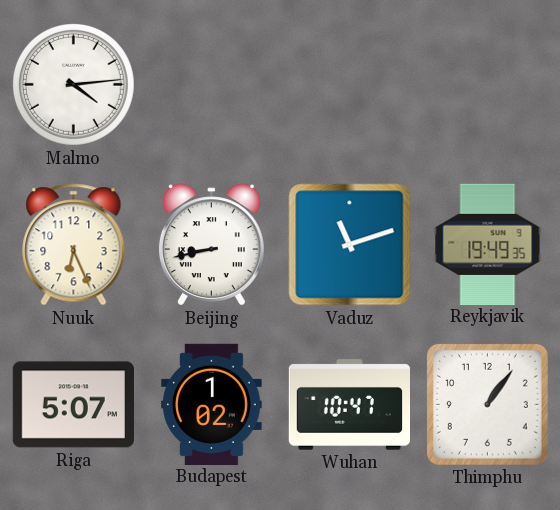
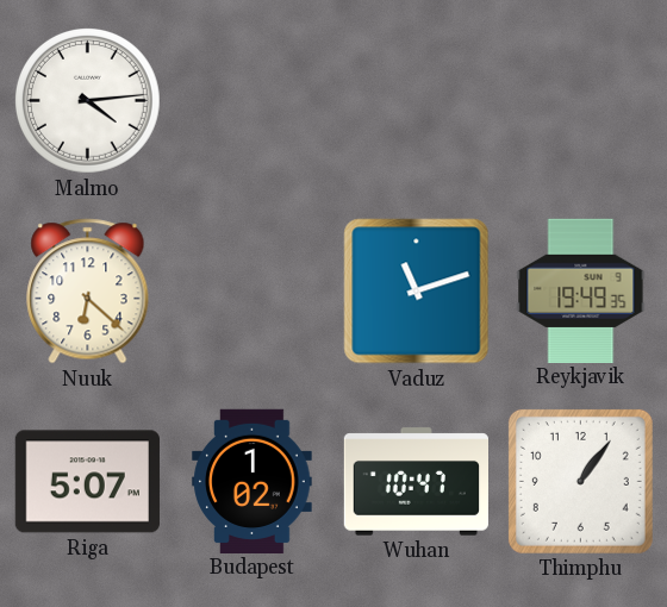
Nuuk: 6:26 -> 6:22 (88, 292)
Beijing: 8:43 -> none (211, 245)
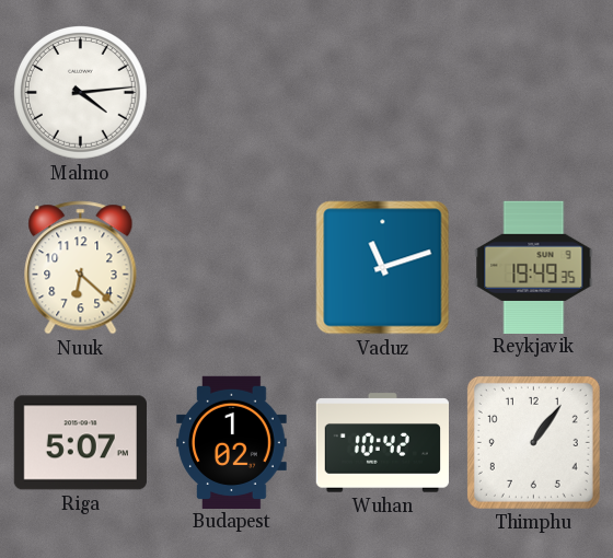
Wuhan: 10:47 -> 10:42 (382, 443)
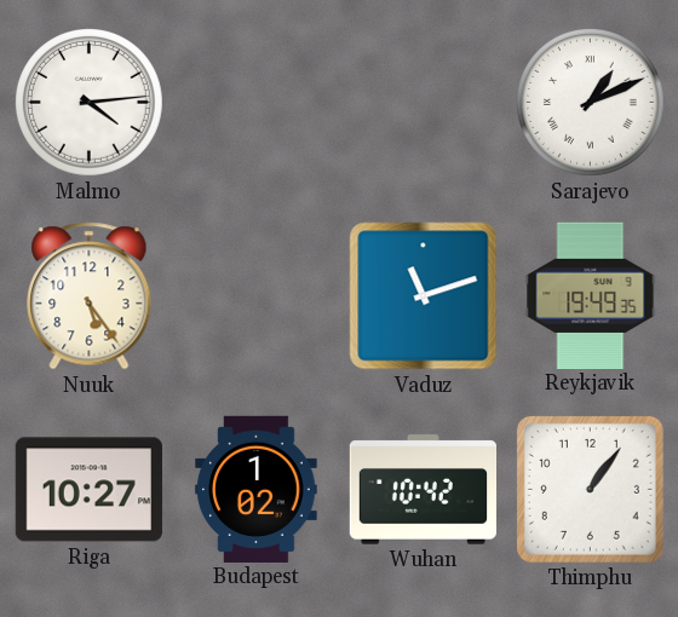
Sarajevo: none -> 1:11 (591, 103)
Nuuk: 6:22 -> 5:24 (90, 296)
Riga: 5:07 -> 10:27 (88, 490)
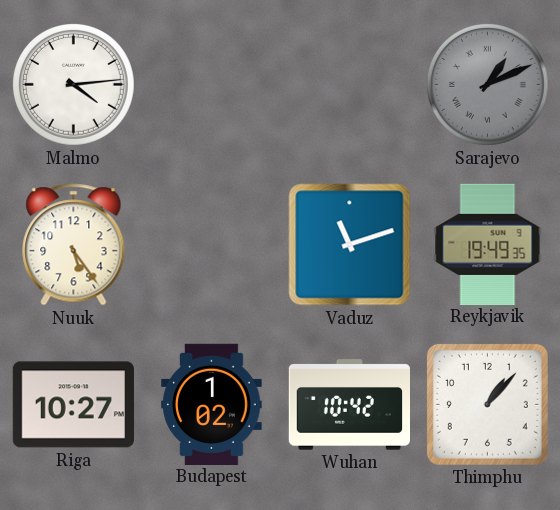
Sarajevo dial: white -> grey (488, 85)
Thimphu: 1:06 -> 1:07 (487, 404)
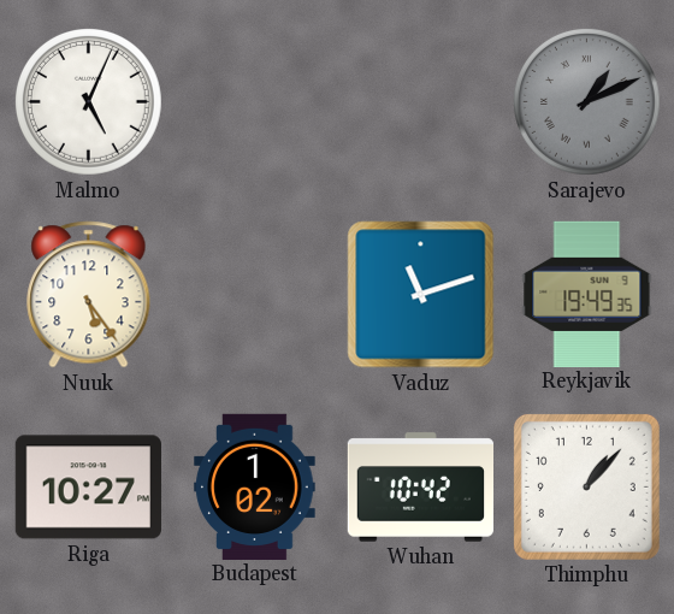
Malmo: 4:14 -> 5:04 (89, 102)
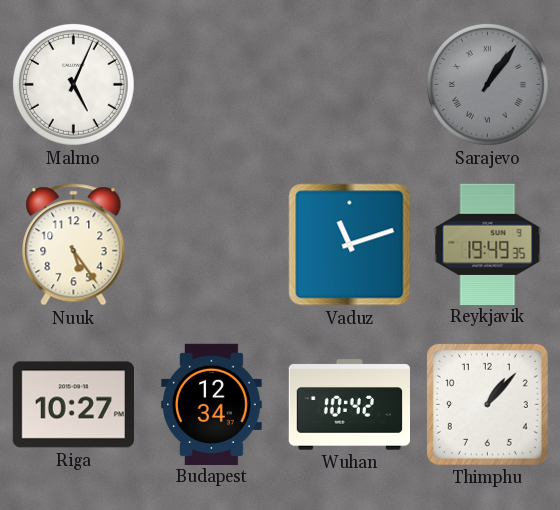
Sarajevo: 1:11 -> 1:06 (488, 85)
Budapest: 1:02 -> 12:34 (212, 404)
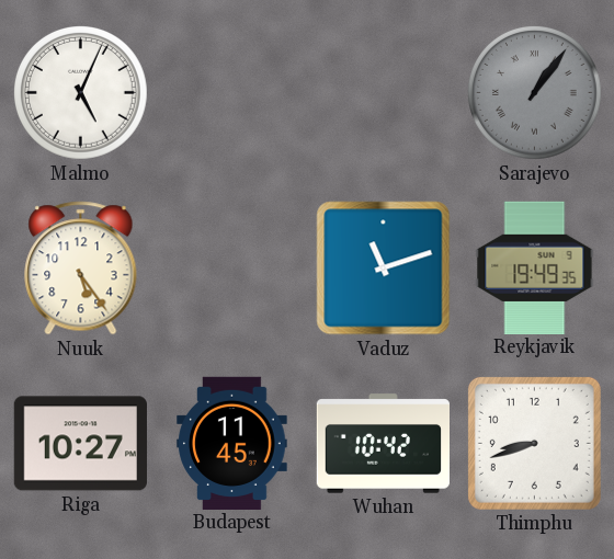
Budapest: 12:34 -> 11:45 (232, 443)
Thimphu: 1:07 -> 8:42 (534, 443)
